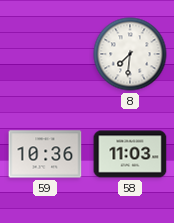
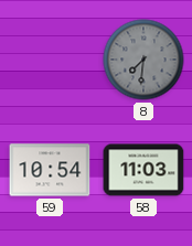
8 dial: white -> grey (143, 60)
59: 10:36 -> 10:54 (50, 170)
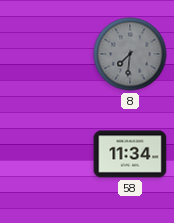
59: 10:54 -> none (50, 170)
58: 11:03 -> 11:34 (130, 154)
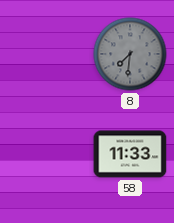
58: 11:34 -> 11:33 (130, 154)
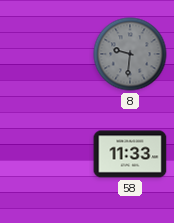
8: 7:31 -> 9:31 (130, 54)
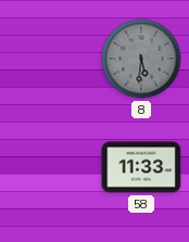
8: 9:31 -> 5:31 (141, 59)
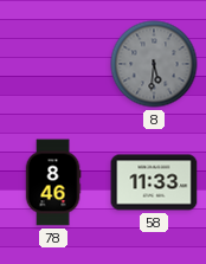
78: none -> 8:46 (53, 182)
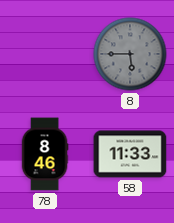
8: 5:31 -> 5:45 (130, 54)
